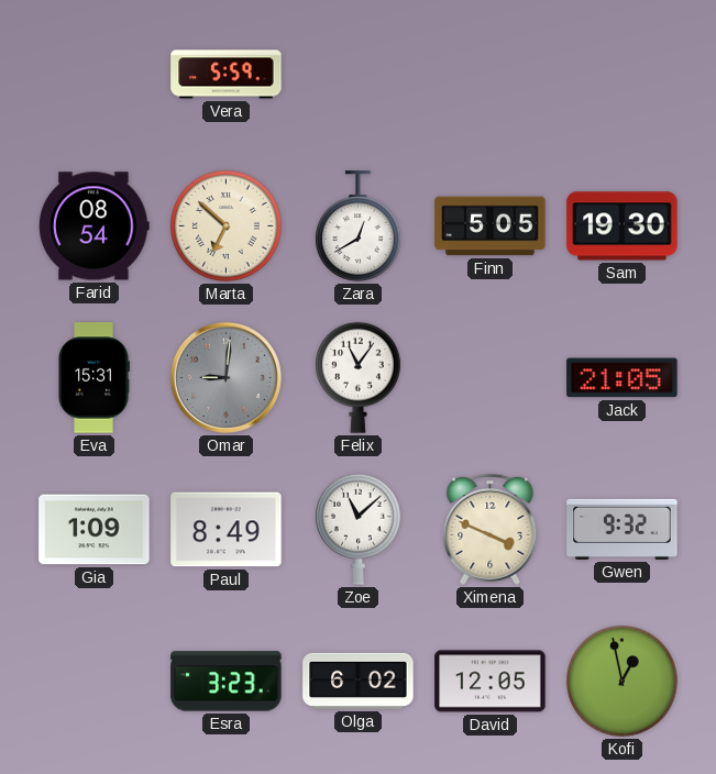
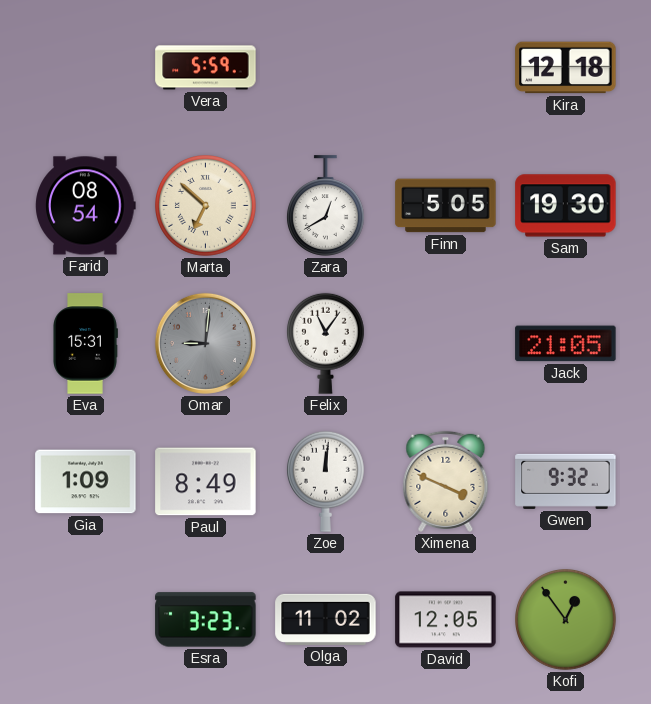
Kira: none -> 12:18 (566, 68)
Zoe: 11:08 -> 12:01 (325, 481)
Olga: 6:02 -> 11:02 (326, 619)
Kofi: 12:58 -> 12:54 (566, 620)
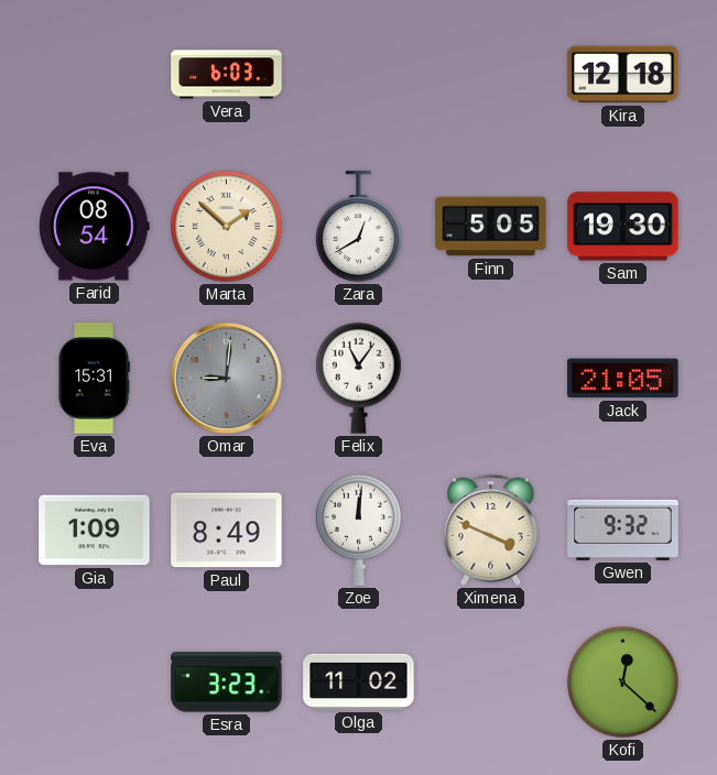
Vera: 5:59 -> 6:03 (227, 75)
Marta: 6:52 -> 1:52 (227, 227)
David: 12:05 -> none (446, 620)
Kofi: 12:54 -> 12:22 (623, 683)
